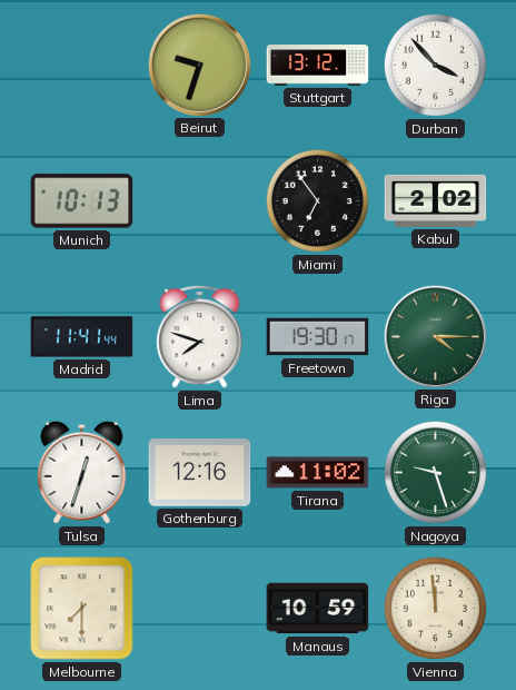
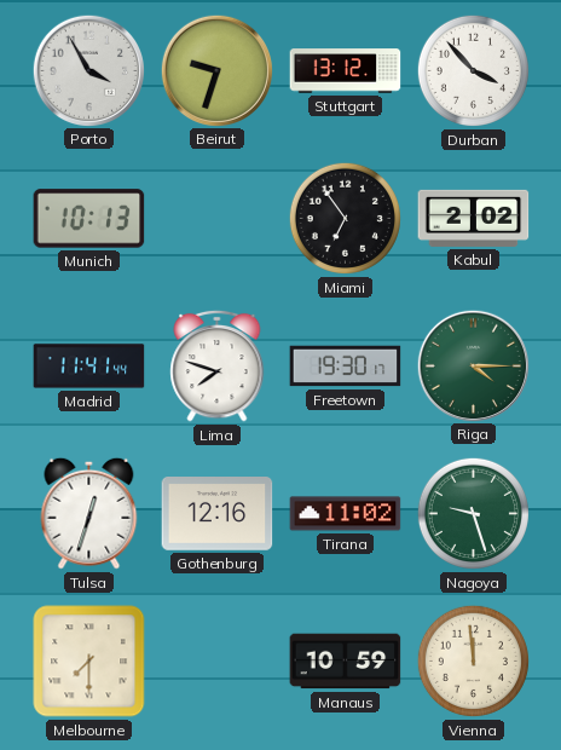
Porto: none -> 3:55 (88, 70)
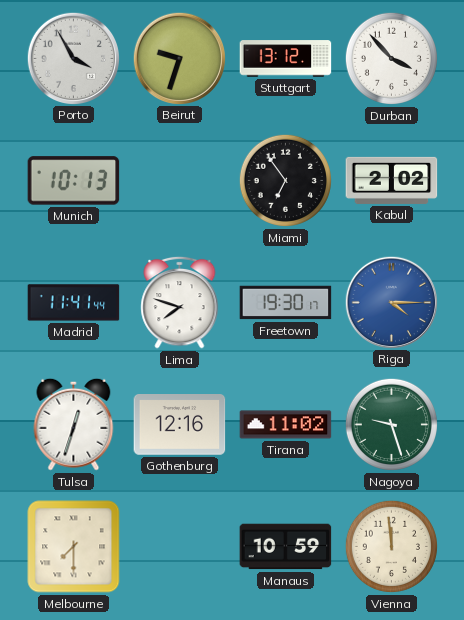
Riga dial: green -> blue (391, 302)
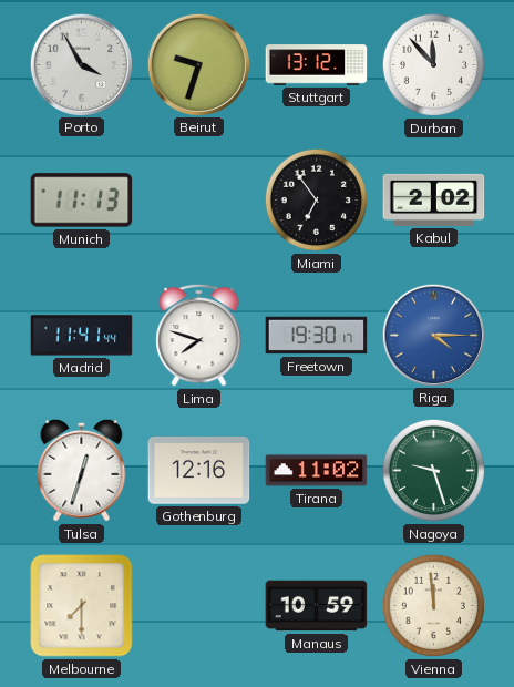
Durban: 3:53 -> 11:53 (433, 64)
Munich: 10:13 -> 11:13 (82, 201)
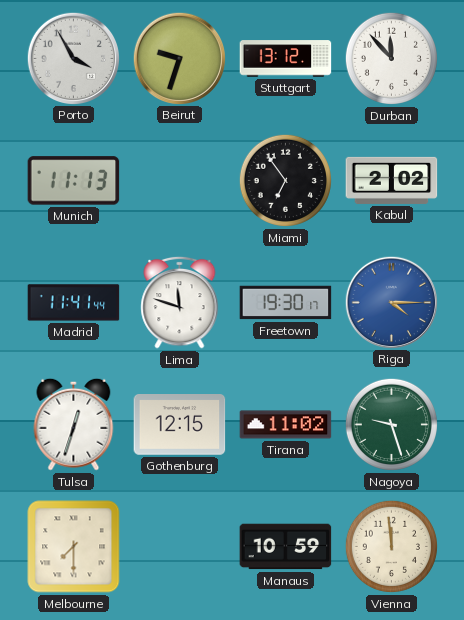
Lima: 7:48 -> 11:48 (180, 302)
Gothenburg: 12:16 -> 12:15 (180, 425)
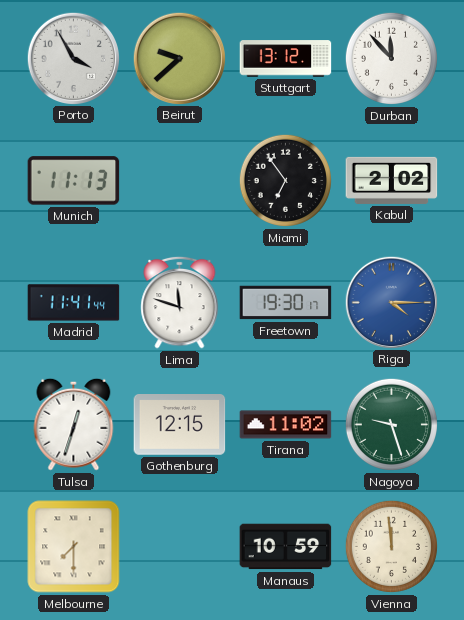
Beirut: 9:33 -> 9:38 (179, 58)
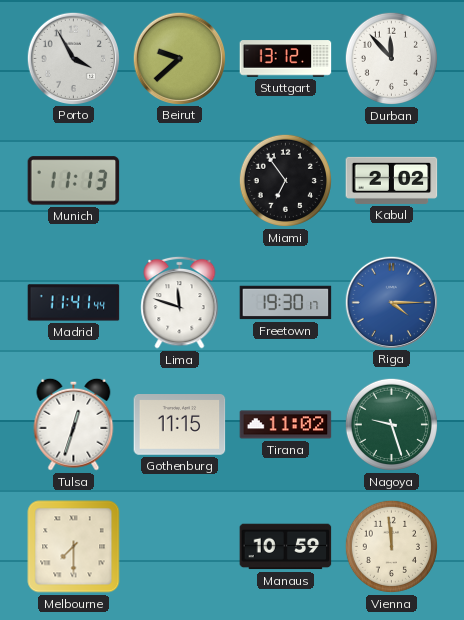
Gothenburg: 12:15 -> 11:15 (180, 425)
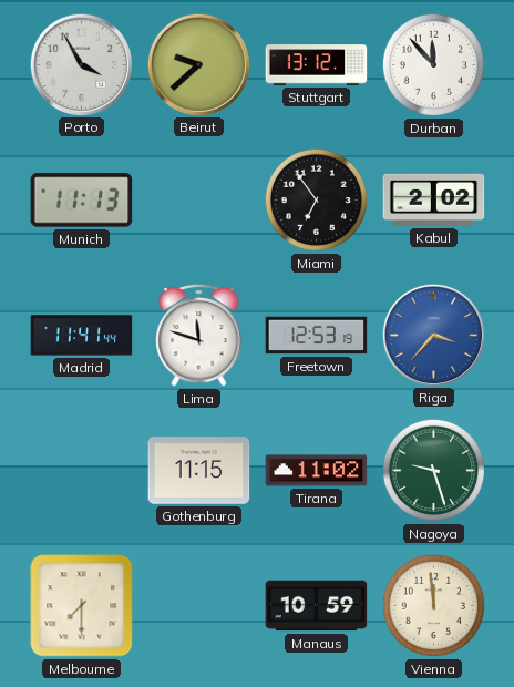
Freetown: 19:30 -> 12:53 (317, 336)
Riga: 4:15 -> 3:37 (433, 335)
Tulsa: 12:33 -> none (74, 424)
